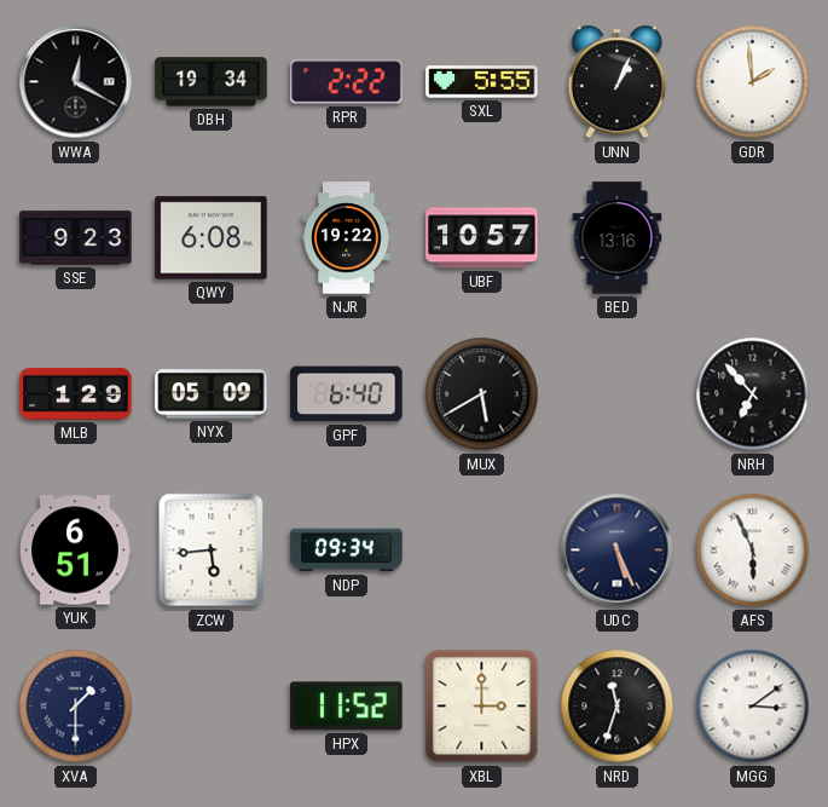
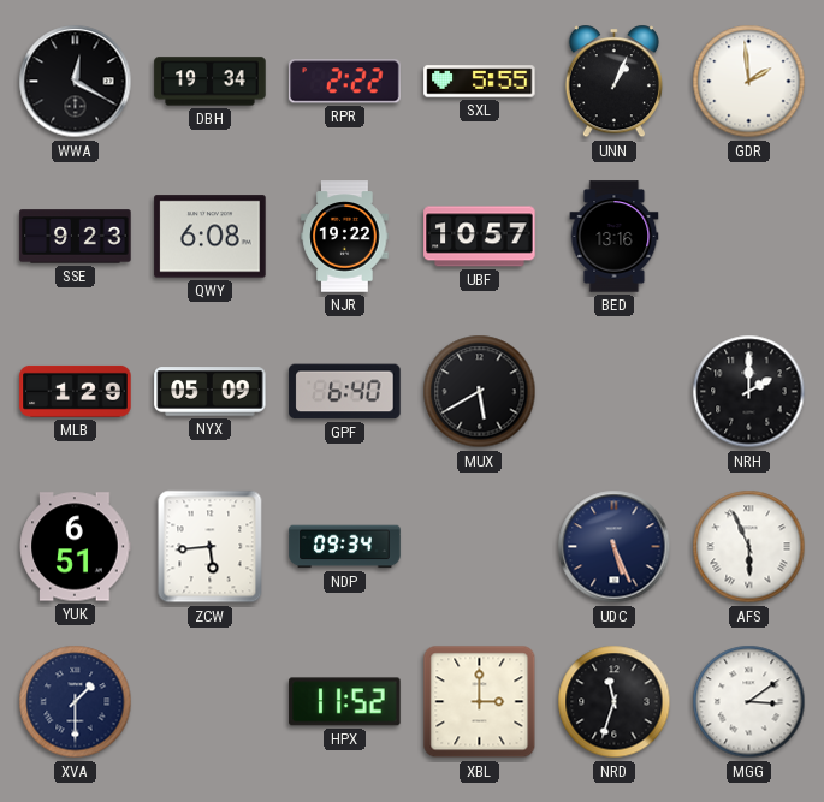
NRH: 6:53 -> 2:00 (749, 392)
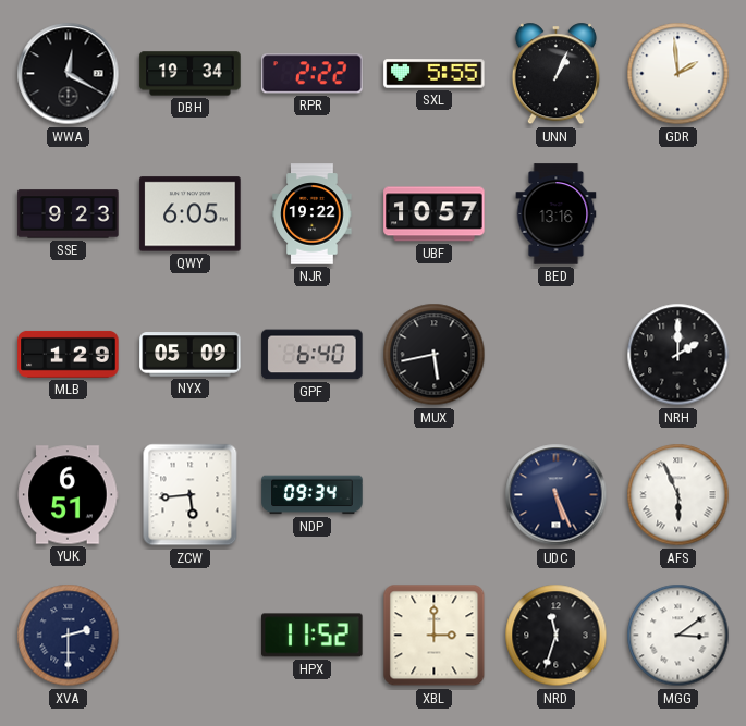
QWY: 6:08 -> 6:05 (191, 214)
MUX: 5:40 -> 5:43 (435, 355)
XVA: 1:30 -> 2:30 (69, 636)
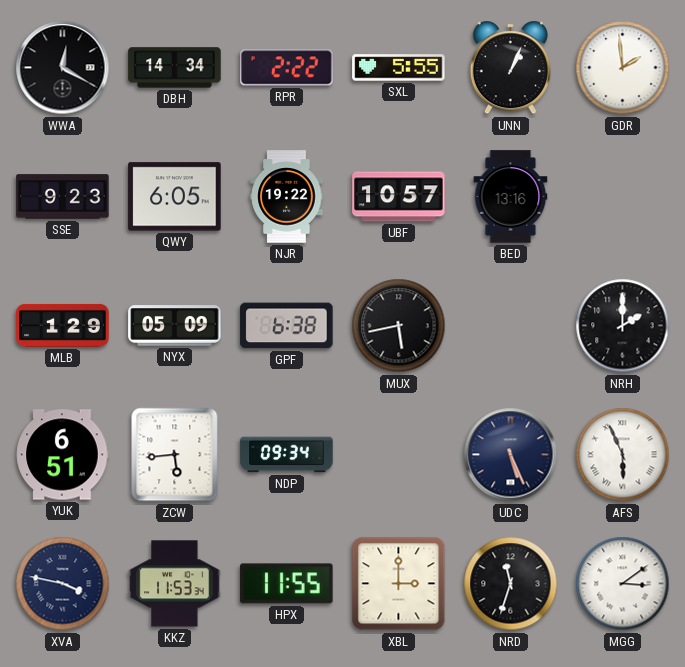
DBH: 19:34 -> 14:34 (175, 68)
GPF: 6:40 -> 6:38 (287, 326)
XVA: 2:30 -> 3:47 (63, 584)
KKZ: none -> 11:53 (175, 584)
HPX: 11:52 -> 11:55 (287, 584)
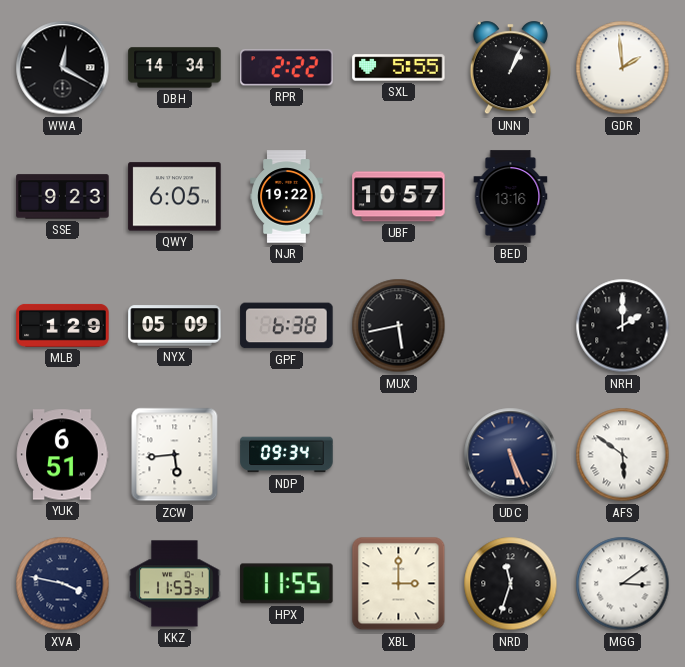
AFS: 5:56 -> 5:51 (623, 455)
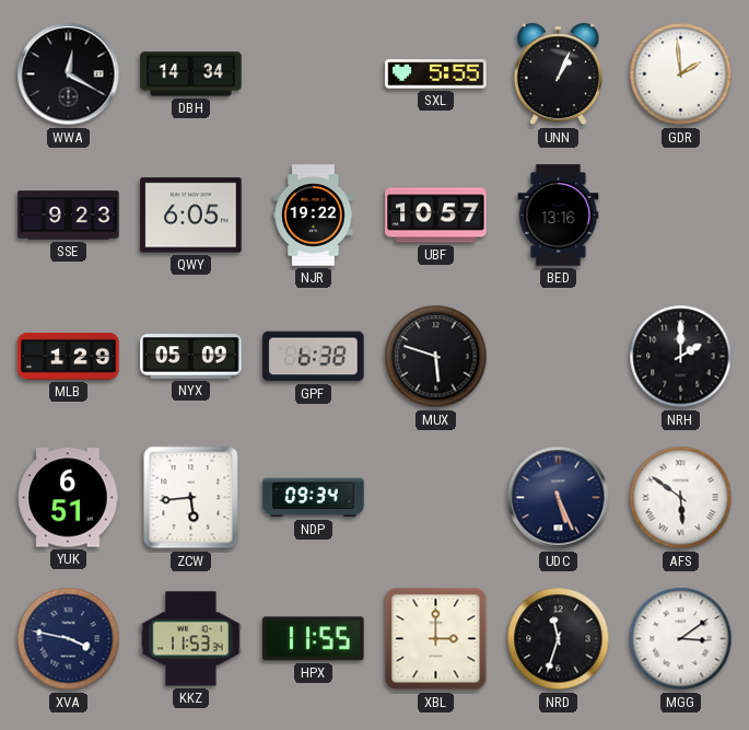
RPR: 2:22 -> none (287, 68)
MUX: 5:43 -> 5:48 (436, 357)
